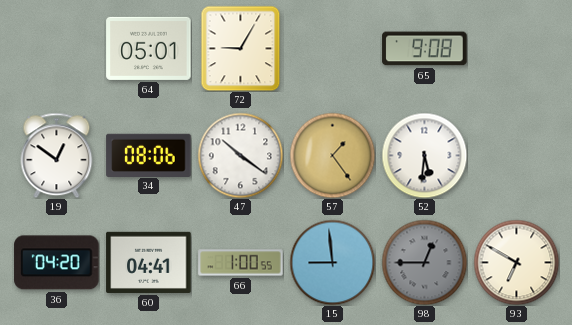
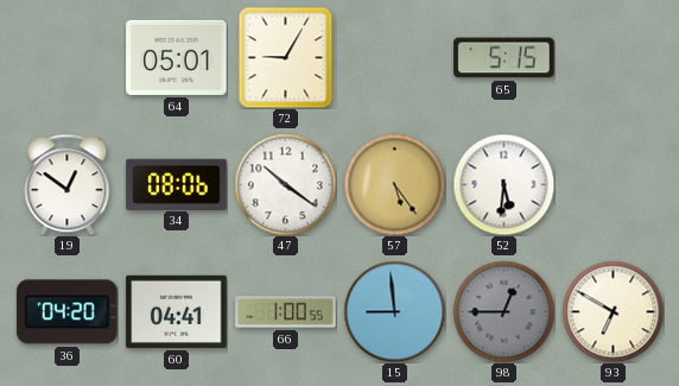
65: 9:08 -> 5:15 (505, 58)
57: 1:24 -> 5:24 (394, 184)
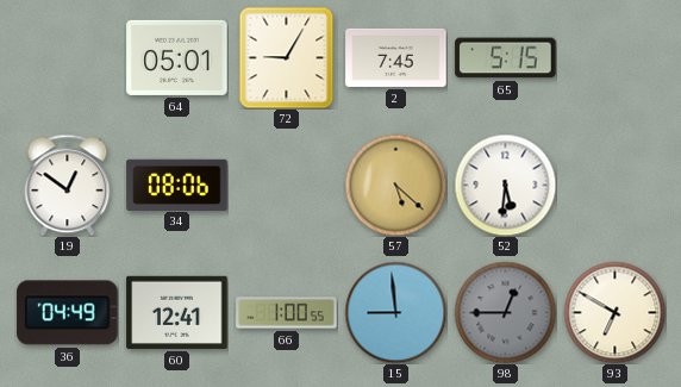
2: none -> 7:45 (396, 57)
47: 10:21 -> none (285, 184)
57: 5:24 -> 5:22 (395, 185)
36: 04:20 -> 04:49 (68, 313)
60: 04:41 -> 12:41 (177, 312)
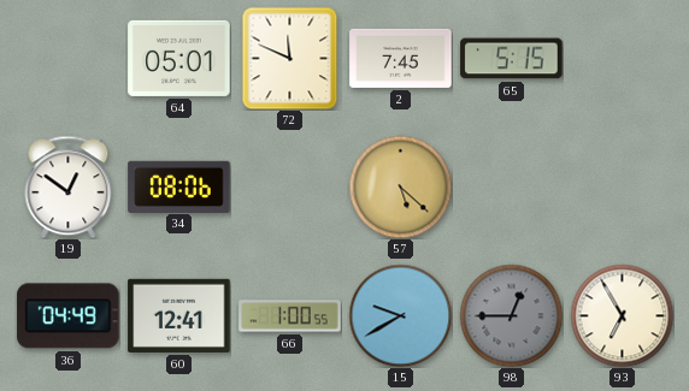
72: 9:05 -> 11:49 (290, 58)
52: 5:31 -> none (505, 185)
15: 8:59 -> 9:40 (400, 315)
93: 6:50 -> 6:55 (622, 315)
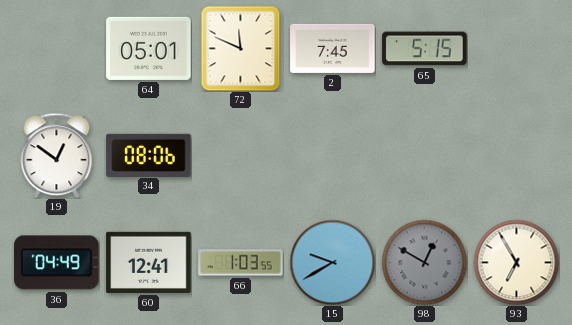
57: 5:22 -> none (400, 186)
66: 1:00 -> 1:03 (241, 263)
98: 12:45 -> 12:50 (424, 262)
